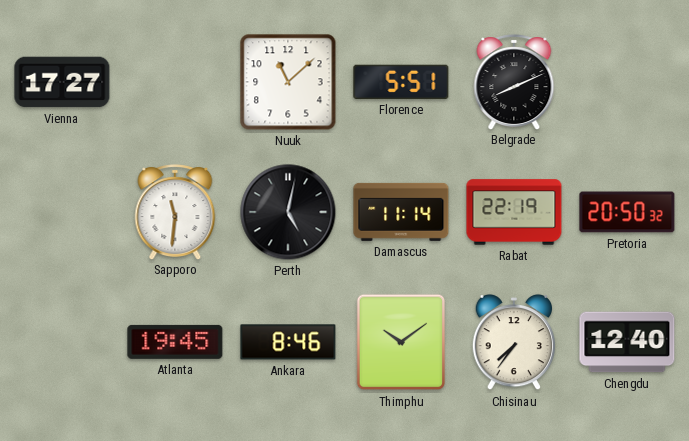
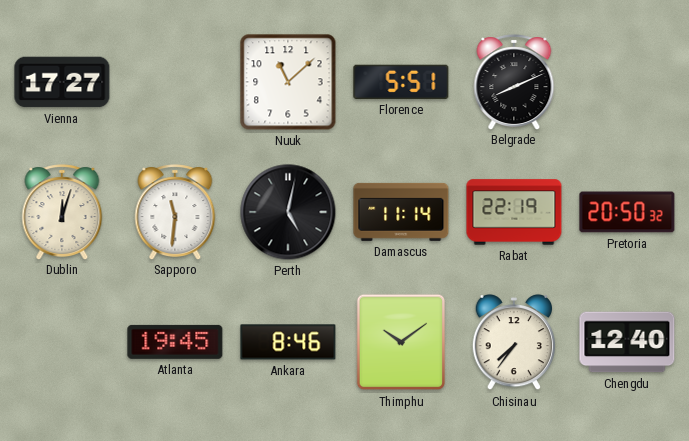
Dublin: none -> 12:03 (62, 212)
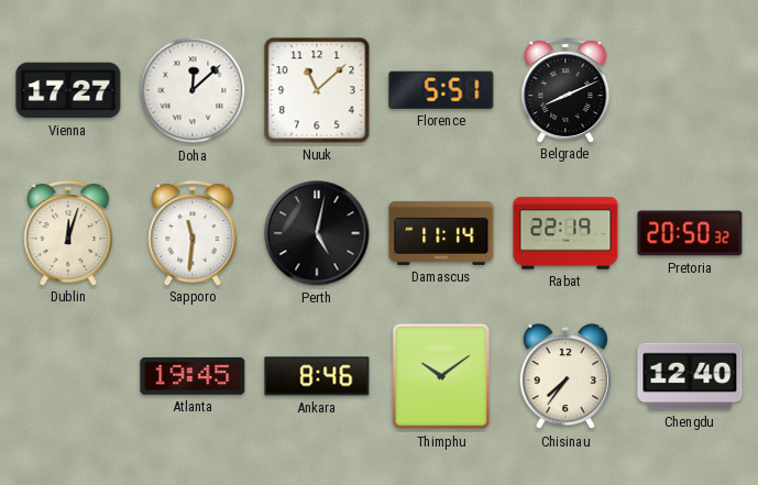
Doha: none -> 12:08 (193, 90)
